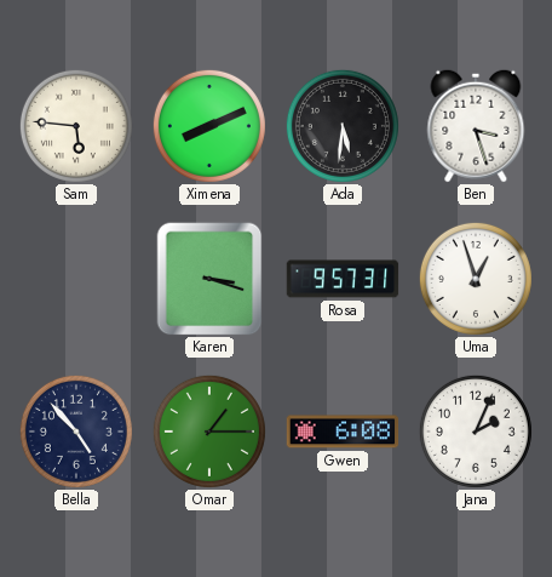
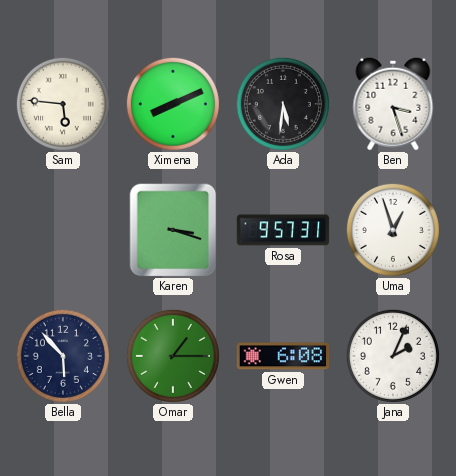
Bella: 4:53 -> 5:53 (63, 356)
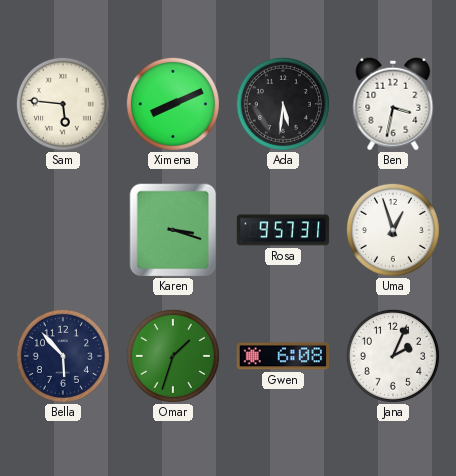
Ben: 3:27 -> 3:32 (393, 104)
Omar: 1:15 -> 1:33 (173, 356)
